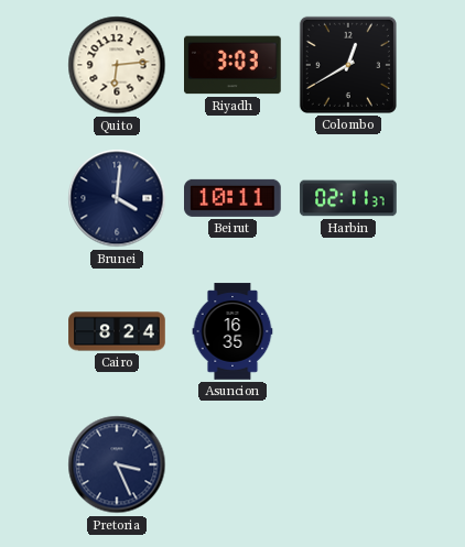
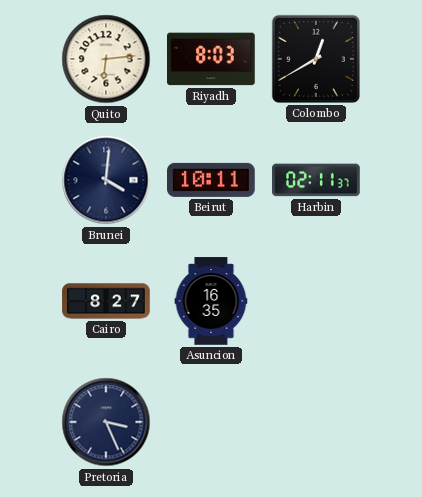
Riyadh: 3:03 -> 8:03 (212, 59)
Cairo: 8:24 -> 8:27 (106, 301)
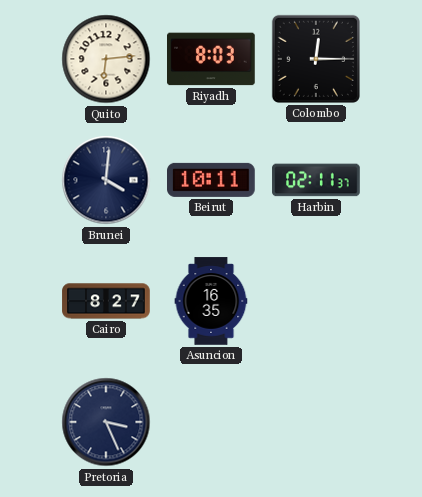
Colombo: 12:40 -> 12:15 (316, 59)
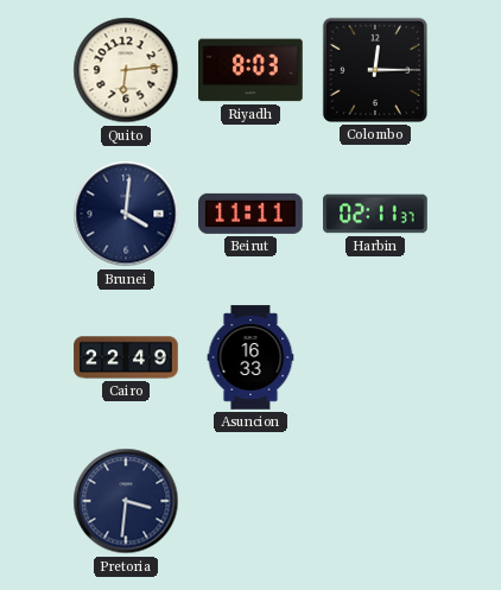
Beirut: 10:11 -> 11:11 (252, 214)
Cairo: 8:27 -> 22:49 (126, 357)
Asuncion: 16:35 -> 16:33 (251, 357)
Pretoria: 3:26 -> 3:31 (126, 501)
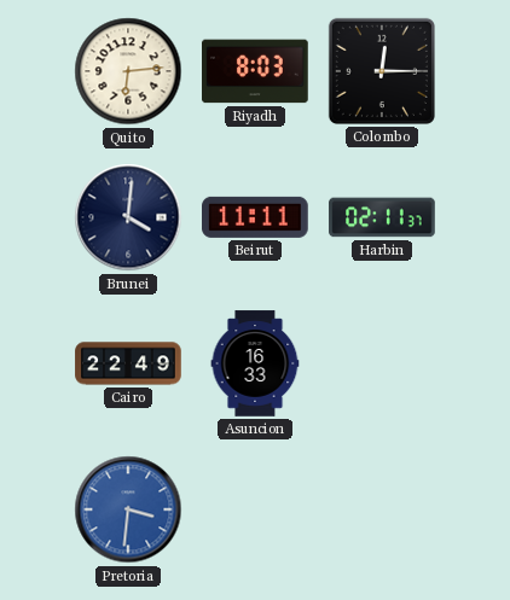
Pretoria dial: navy -> blue (128, 509)
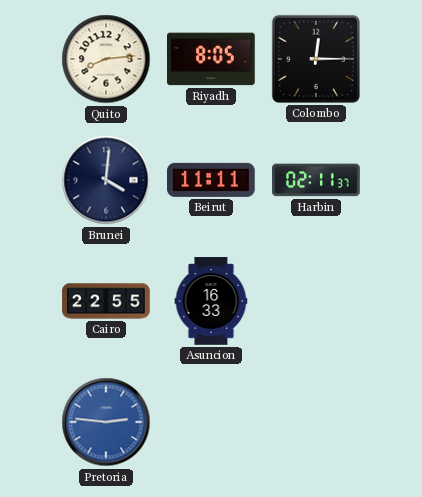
Quito: 6:14 -> 8:14 (106, 59)
Riyadh: 8:03 -> 8:05 (212, 59)
Cairo: 22:49 -> 22:55 (106, 301)
Pretoria: 3:31 -> 2:46 (106, 422)
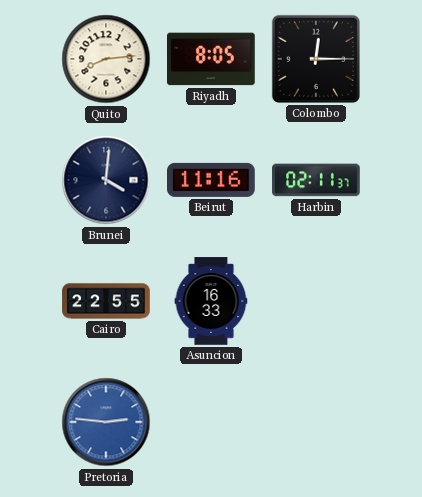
Beirut: 11:11 -> 11:16 (212, 180)
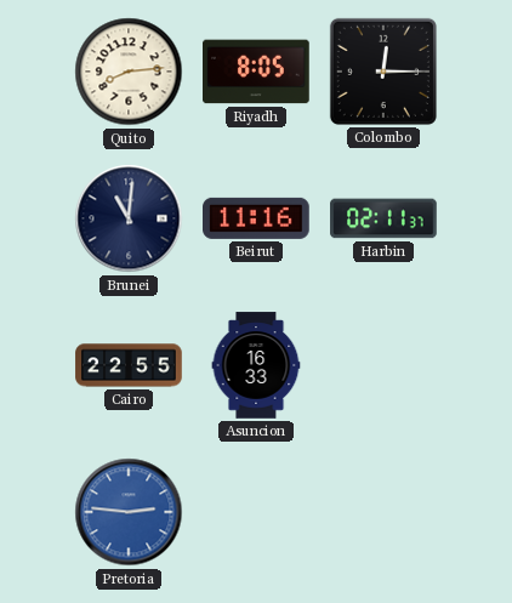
Brunei: 4:01 -> 11:01 (129, 218)
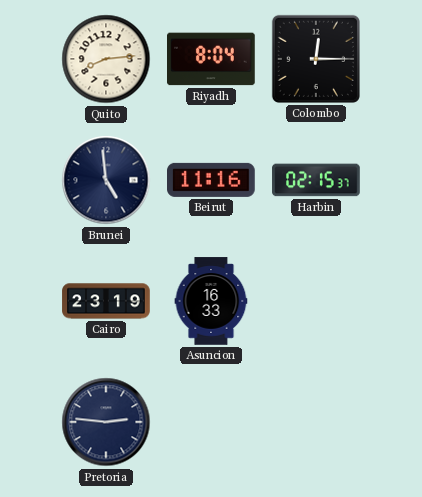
Riyadh: 8:05 -> 8:04 (212, 59)
Brunei: 11:01 -> 4:59 (106, 180)
Harbin: 02:11 -> 02:15 (316, 180)
Cairo: 22:55 -> 23:19 (106, 301)
Pretoria dial: blue -> navy (106, 422)
